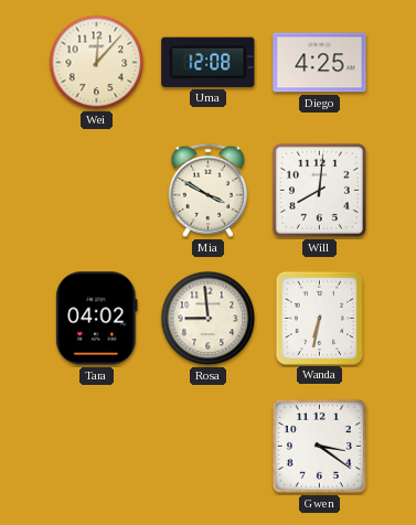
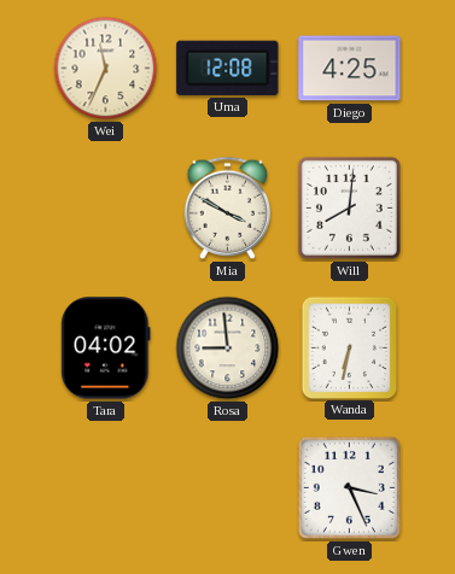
Wei: 12:07 -> 11:34 (106, 69)
Gwen: 3:21 -> 3:26 (349, 487)
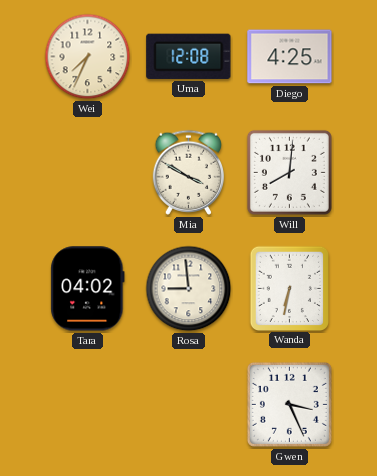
Wei: 11:34 -> 7:34 (88, 57)
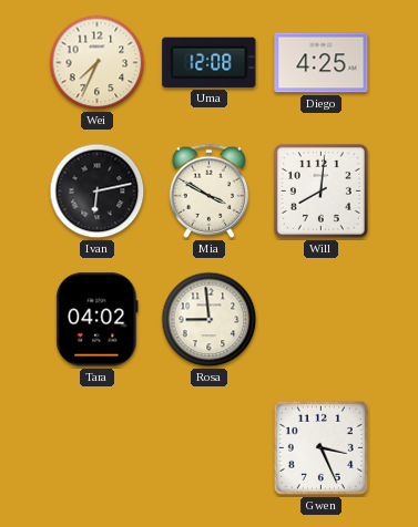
Ivan: none -> 6:13 (98, 192)
Wanda: 6:32 -> none (289, 288)
